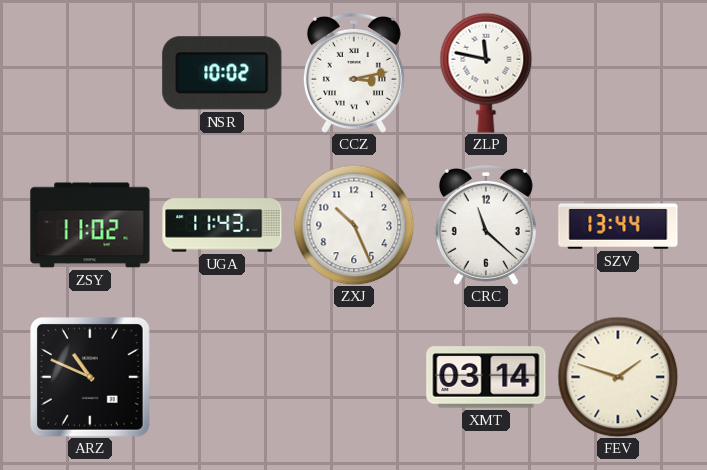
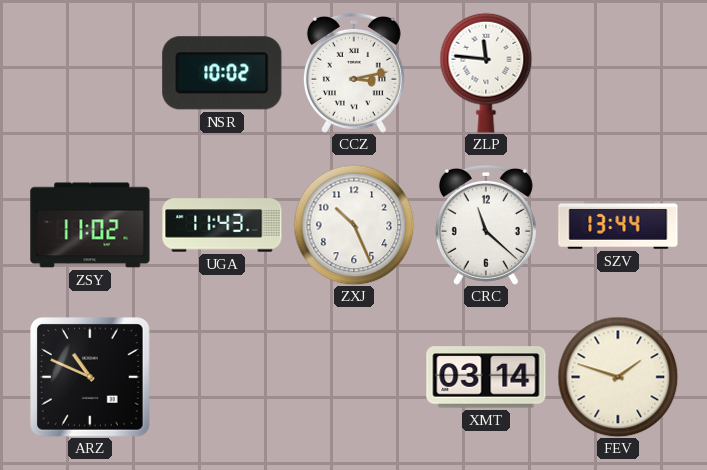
ZLP: 11:47 -> 11:46 (486, 73)
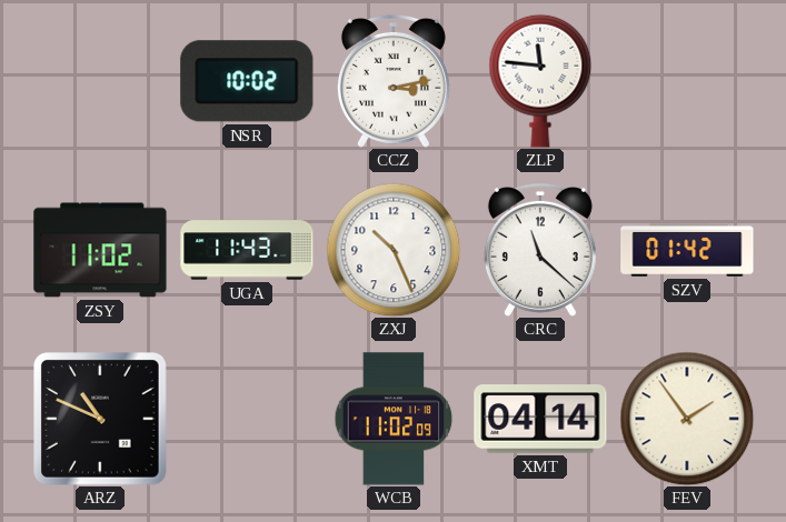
SZV: 13:44 -> 01:42 (687, 250)
WCB: none -> 11:02 (394, 419)
XMT: 03:14 -> 04:14 (540, 419)
FEV: 1:48 -> 1:54 (687, 419)
